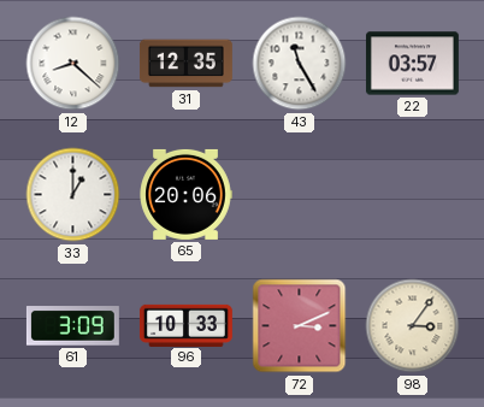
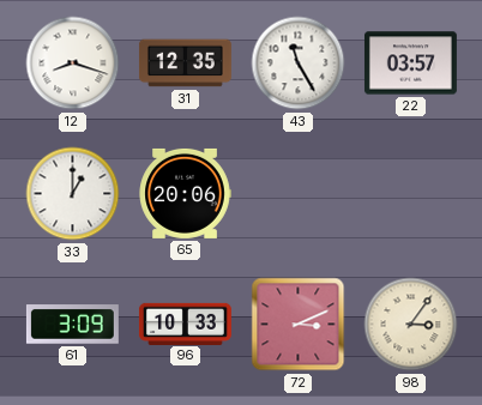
12: 8:22 -> 8:18 (73, 64)
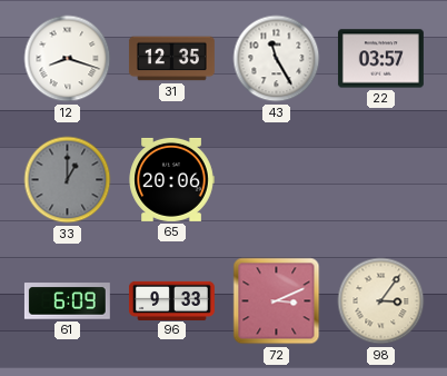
33 dial: white -> grey (68, 180)
61: 3:09 -> 6:09 (67, 301)
96: 10:33 -> 9:33 (171, 300)
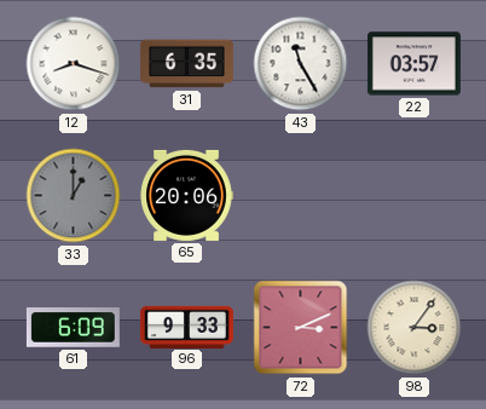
31: 12:35 -> 6:35 (186, 64)
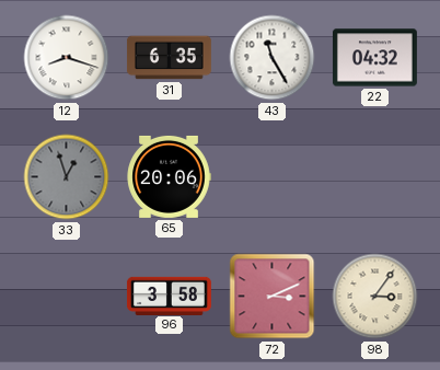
22: 03:57 -> 04:32 (374, 58)
33: 1:00 -> 12:57 (67, 177)
61: 6:09 -> none (73, 328)
96: 9:33 -> 3:58 (169, 296)
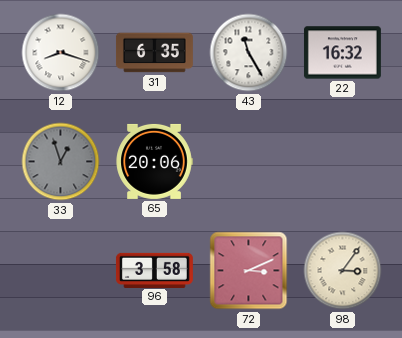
22: 04:32 -> 16:32 (342, 53)
